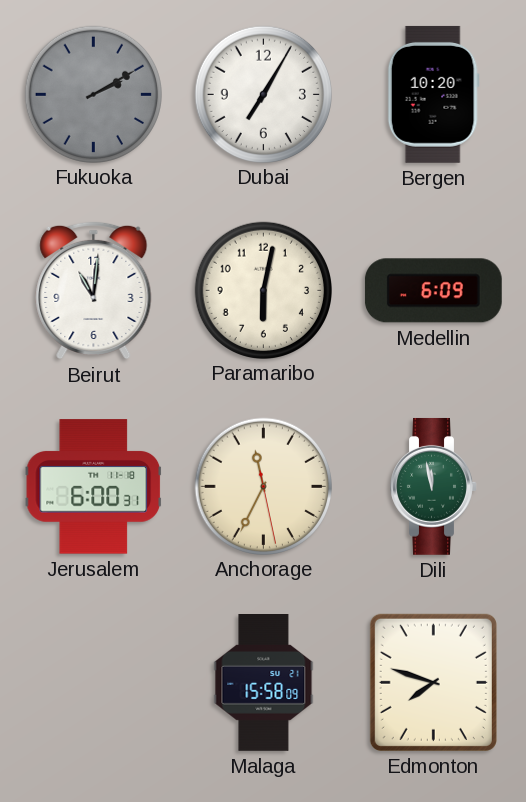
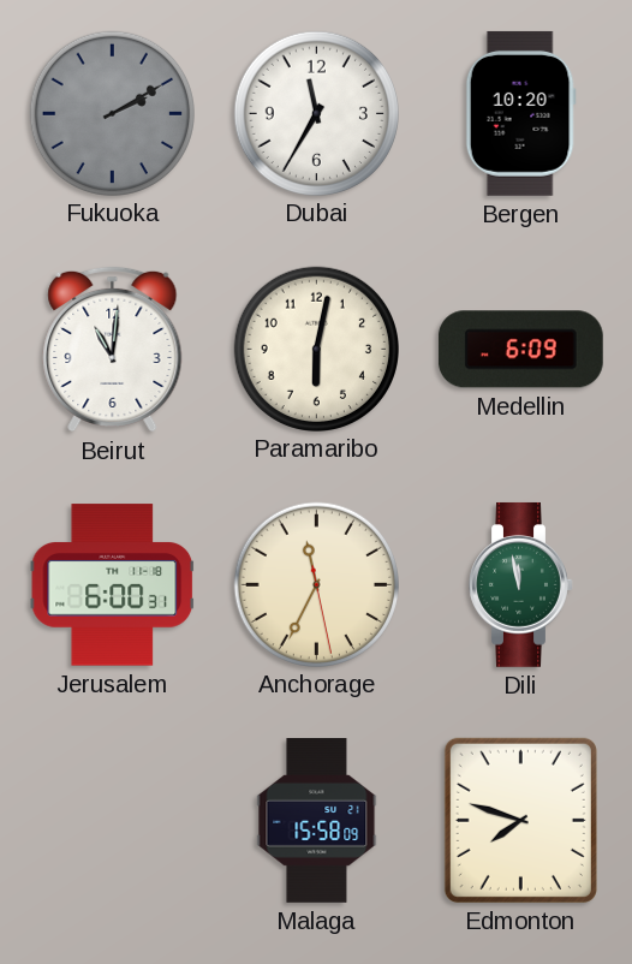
Dubai: 7:05 -> 11:35 (316, 113)
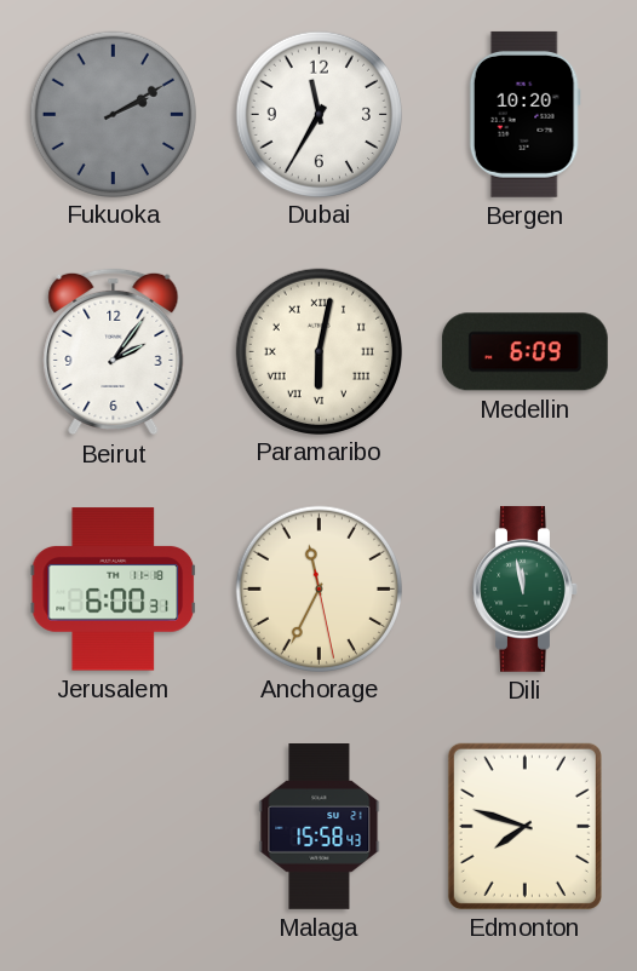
Beirut: 11:01 -> 2:06 (114, 352)
Paramaribo numerals: Arabic -> Roman (318, 351)
Malaga: 15:58:09 -> 15:58:43 (320, 827)
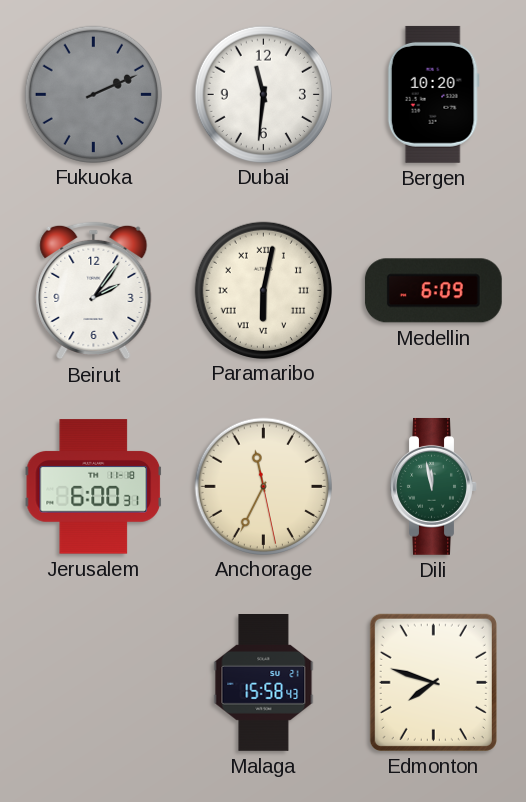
Fukuoka: 2:10 -> 2:11 (93, 94)
Dubai: 11:35 -> 11:31 (263, 94)
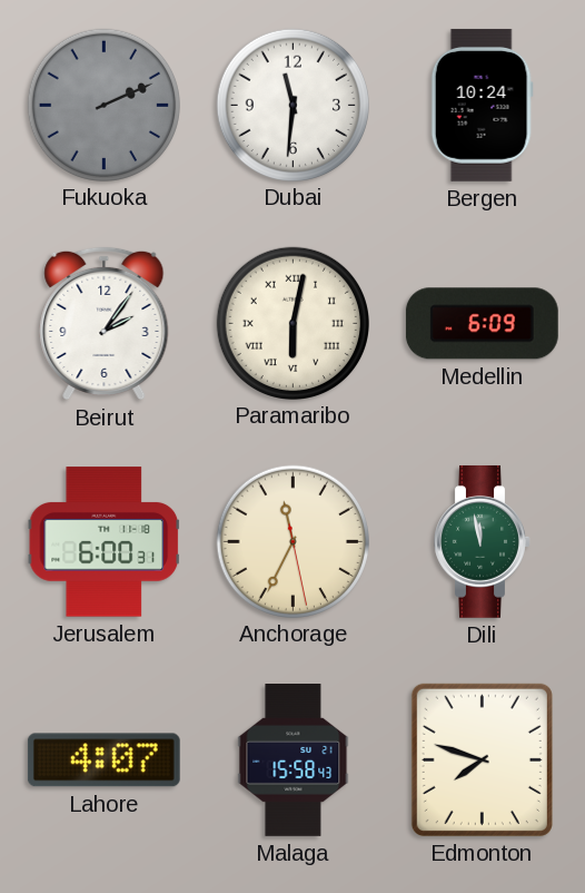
Bergen: 10:20 -> 10:24 (482, 105)
Lahore: none -> 4:07 (103, 760)
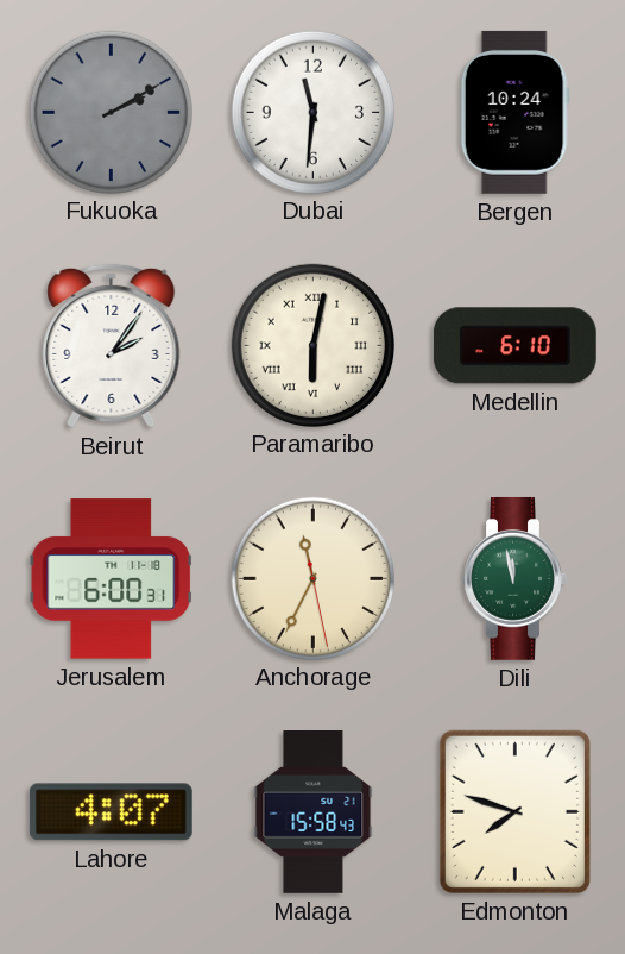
Fukuoka: 2:11 -> 2:10 (111, 112)
Medellin: 6:09 -> 6:10 (514, 346)
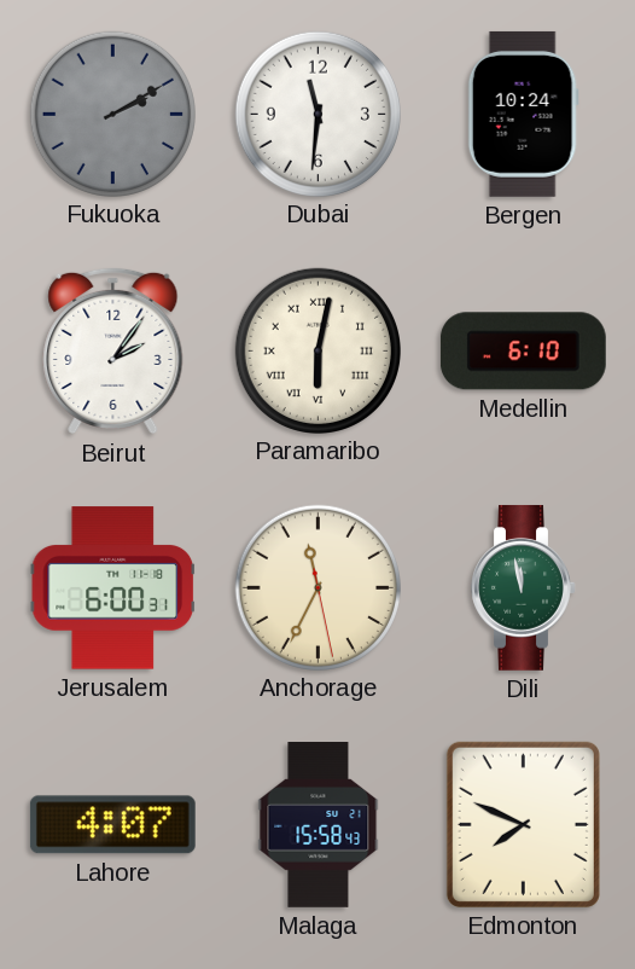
Edmonton: 7:48 -> 7:49 (523, 824)
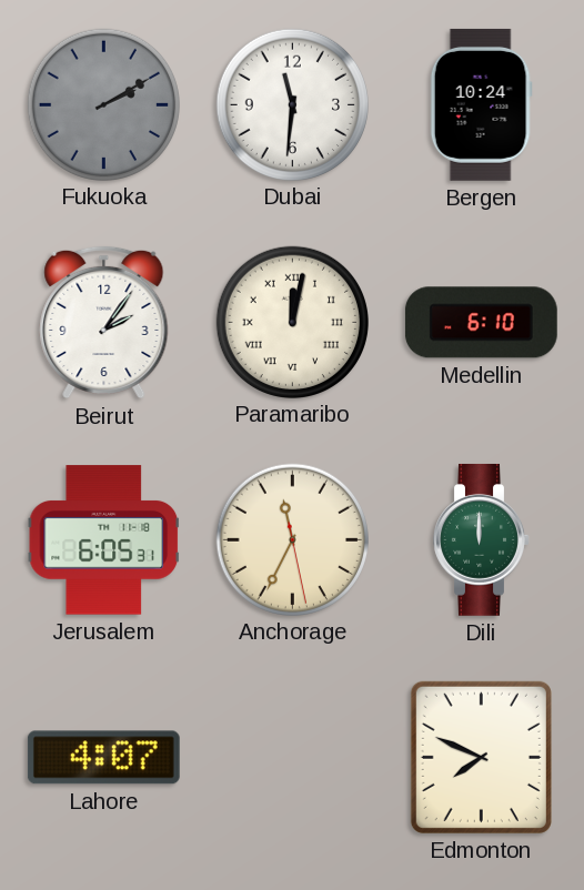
Paramaribo: 6:02 -> 12:02 (292, 322)
Jerusalem: 6:00 -> 6:05 (104, 540)
Dili: 11:58 -> 12:00 (482, 539)
Malaga: 15:58 -> none (319, 825)
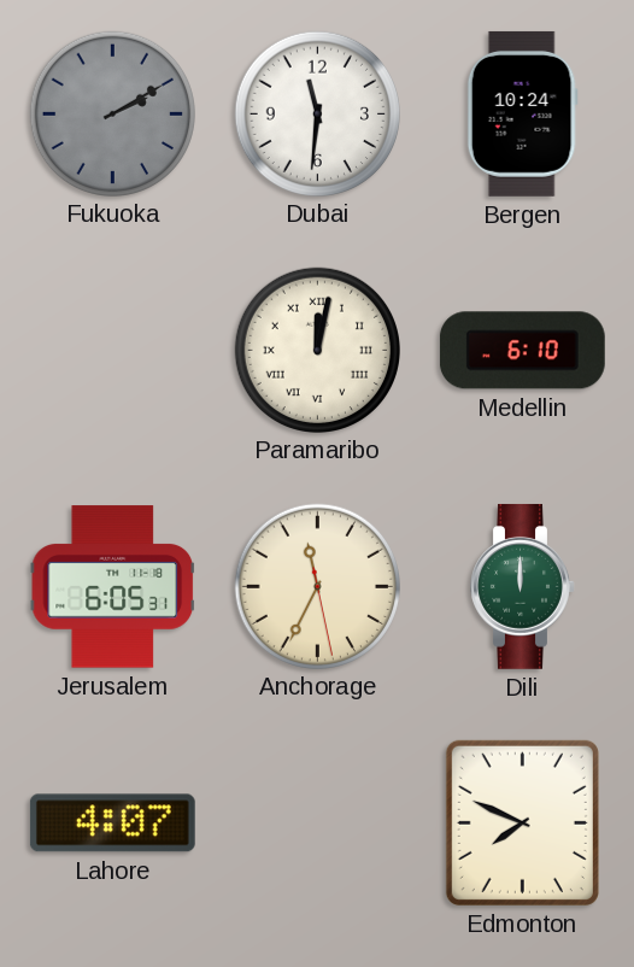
Beirut: 2:06 -> none (104, 323)
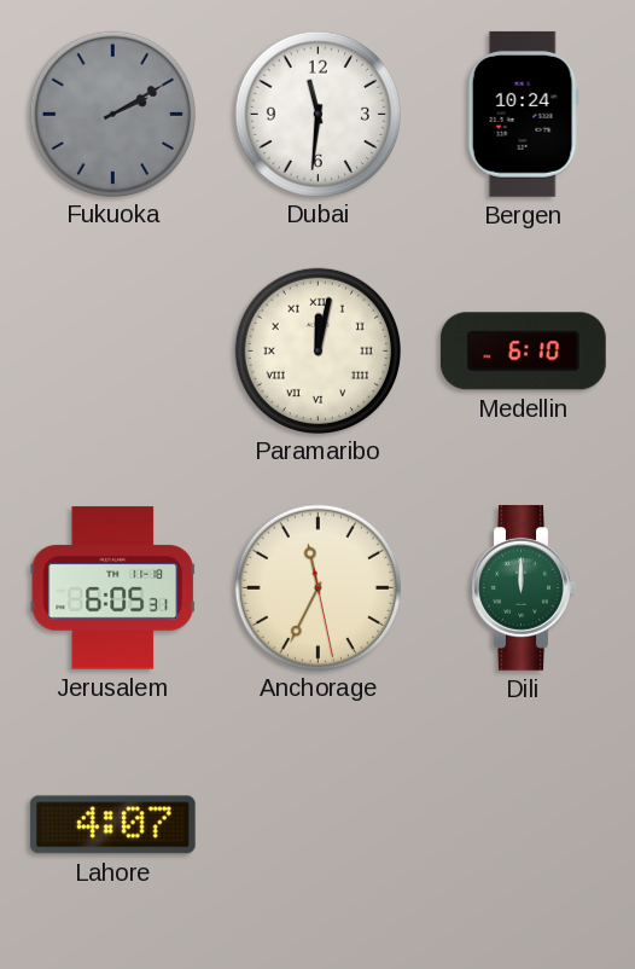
Edmonton: 7:49 -> none (522, 822)
